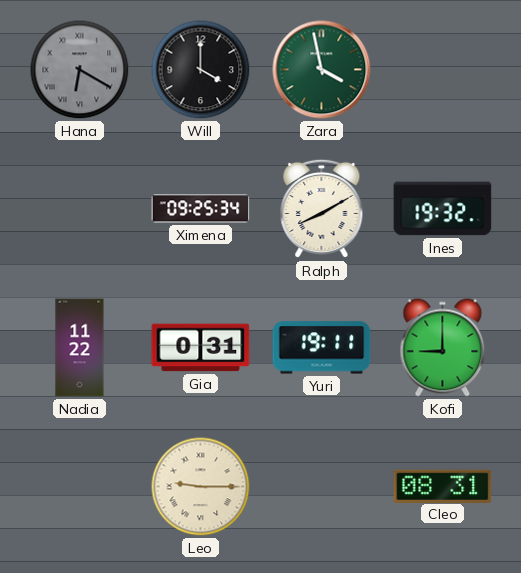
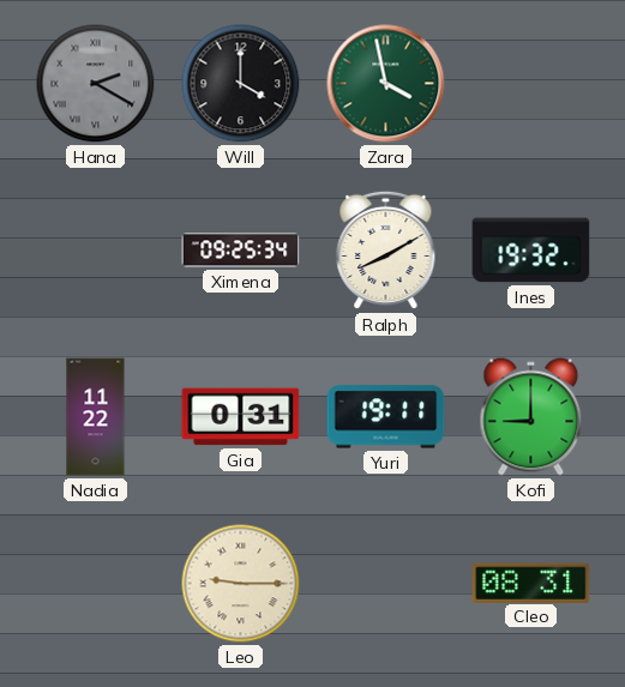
Hana: 6:20 -> 2:20 (96, 84)
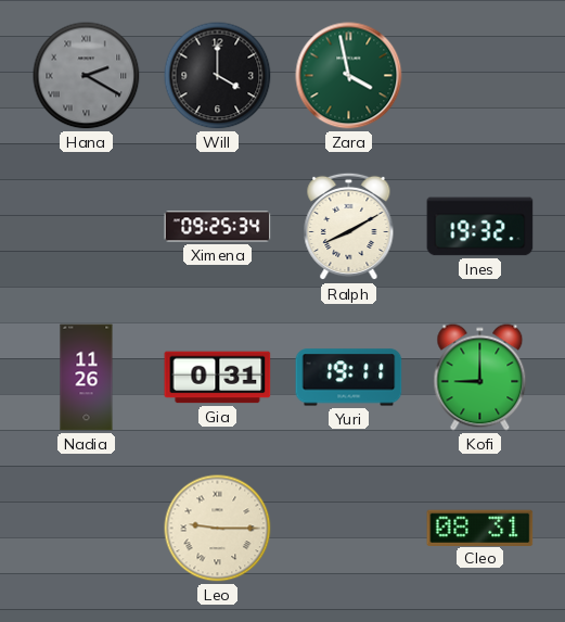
Nadia: 11:22 -> 11:26 (87, 378)
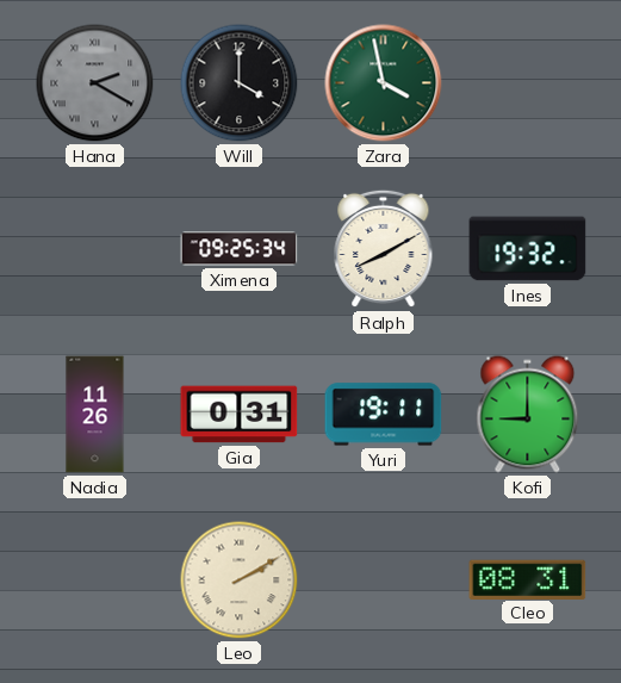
Leo: 9:15 -> 2:10 (240, 580)
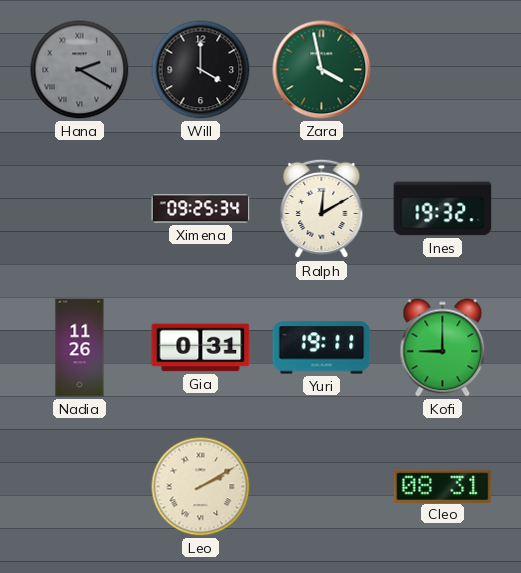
Ralph: 8:10 -> 12:10 (322, 209)
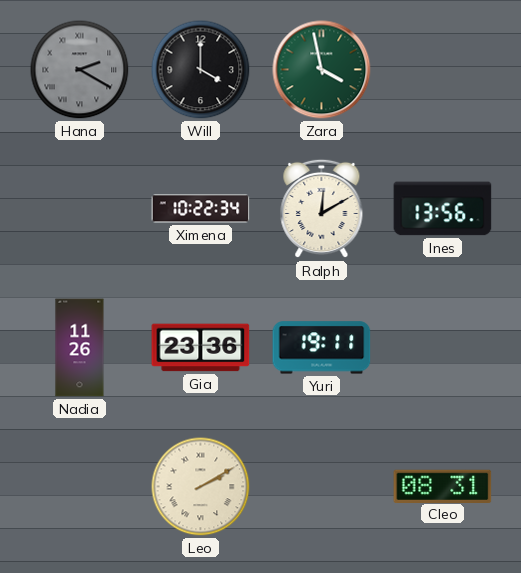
Ximena: 09:25 -> 10:22 (201, 209)
Ines: 19:32 -> 13:56 (443, 209)
Gia: 0:31 -> 23:36 (201, 348)
Kofi: 9:00 -> none (443, 348)
